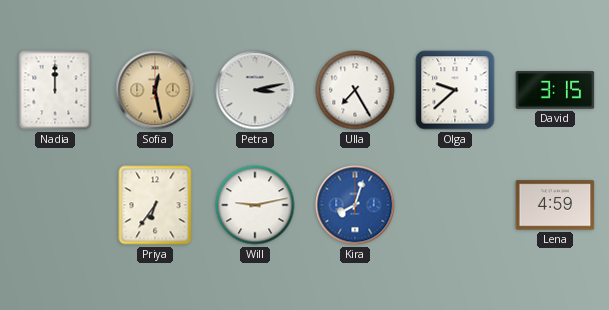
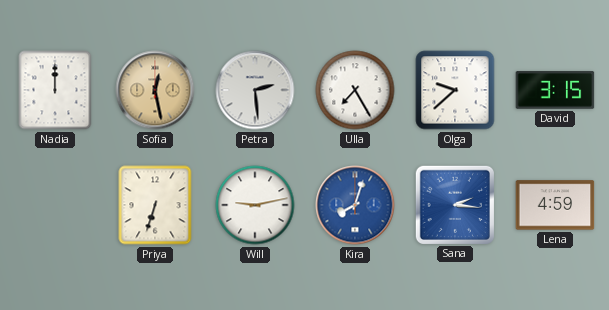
Petra: 3:13 -> 2:29 (255, 90)
Priya: 6:36 -> 6:33 (155, 205)
Sana: none -> 2:16 (454, 204)
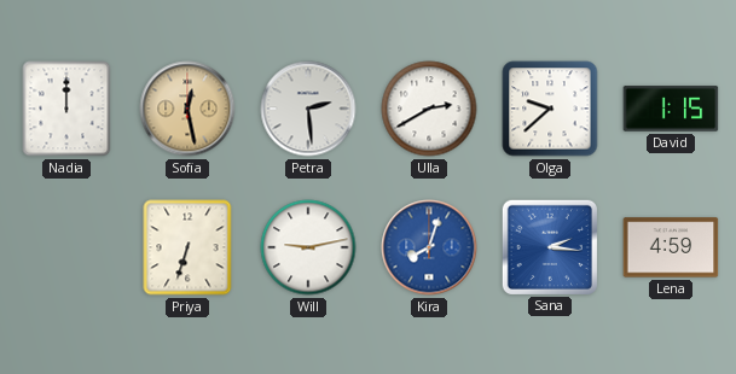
Ulla: 7:25 -> 2:40 (429, 109)
David: 3:15 -> 1:15 (671, 109)
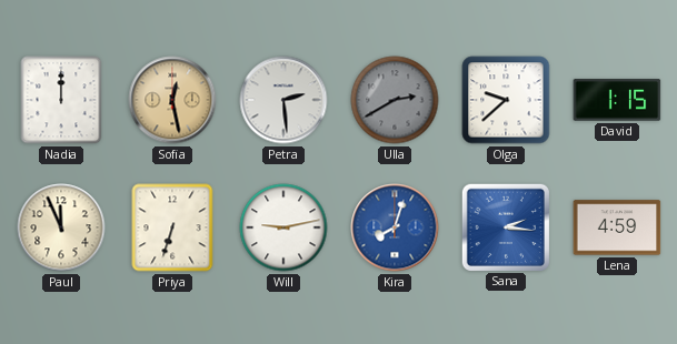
Ulla dial: white -> grey (395, 100)
Paul: none -> 11:56 (61, 227)
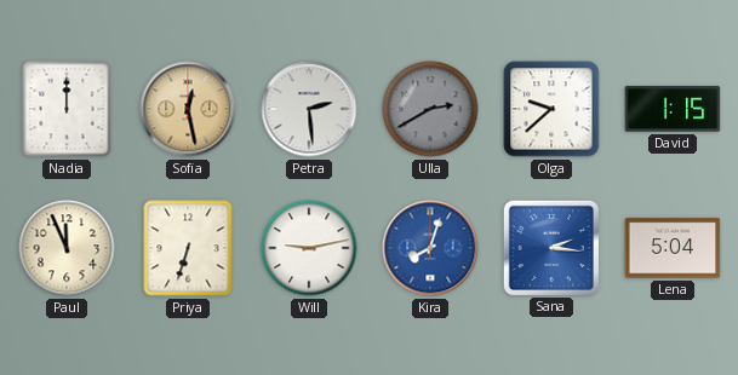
Lena: 4:59 -> 5:04 (673, 248)
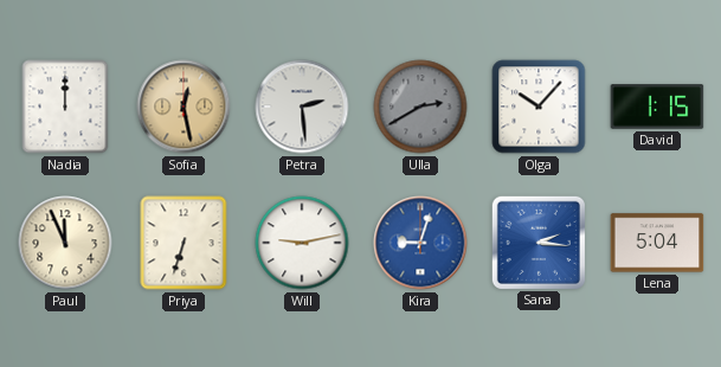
Olga: 9:38 -> 10:07 (539, 107)
Kira: 8:03 -> 9:03 (420, 243)
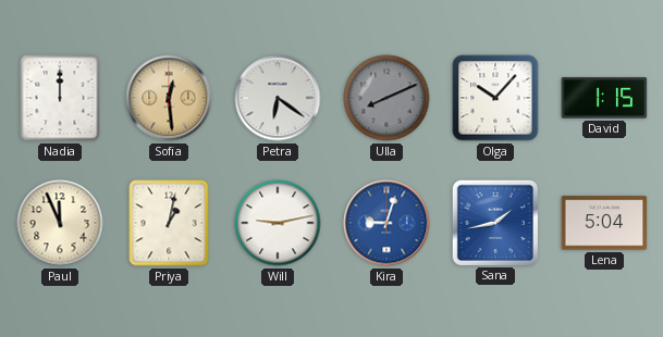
Sofia: 12:28 -> 12:29 (169, 98)
Petra: 2:29 -> 6:21 (278, 98)
Ulla: 2:40 -> 8:11 (386, 98)
Priya: 6:33 -> 1:02 (169, 223)
Sana: 2:16 -> 1:43 (494, 222)
